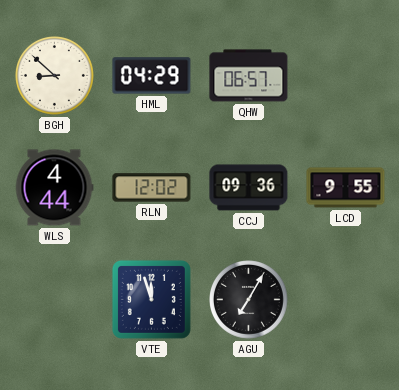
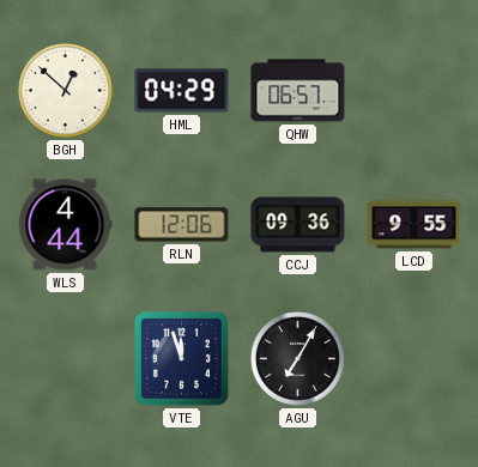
BGH: 8:52 -> 12:52 (66, 91)
RLN: 12:02 -> 12:06 (182, 225)
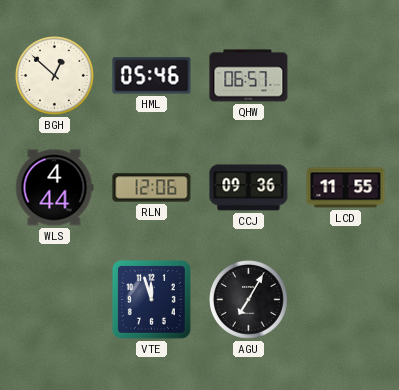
HML: 04:29 -> 05:46 (152, 76)
LCD: 9:55 -> 11:55 (346, 188)
